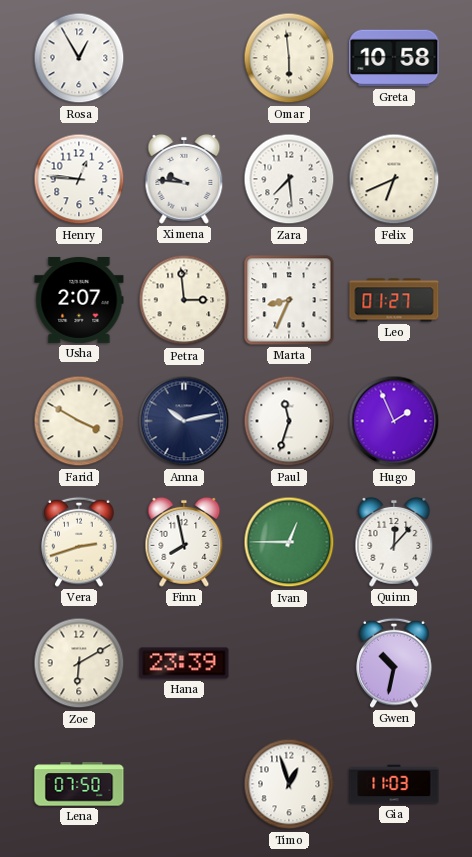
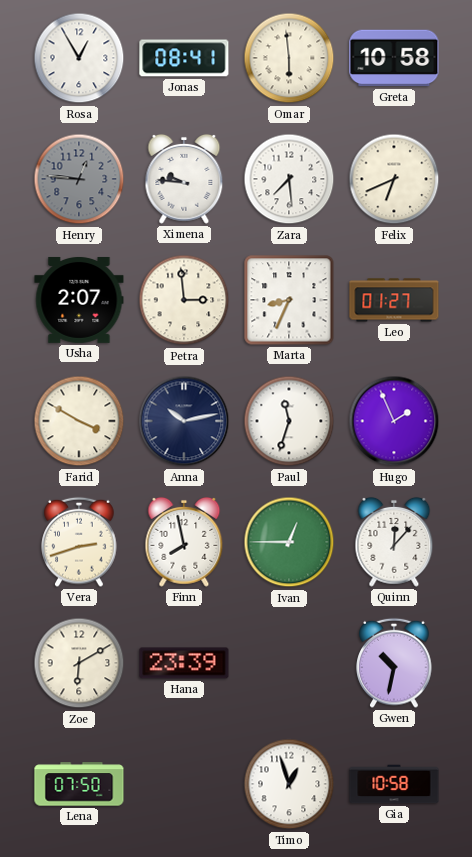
Jonas: none -> 08:41 (184, 58)
Henry dial: white -> grey (79, 179)
Gia: 11:03 -> 10:58 (394, 784)
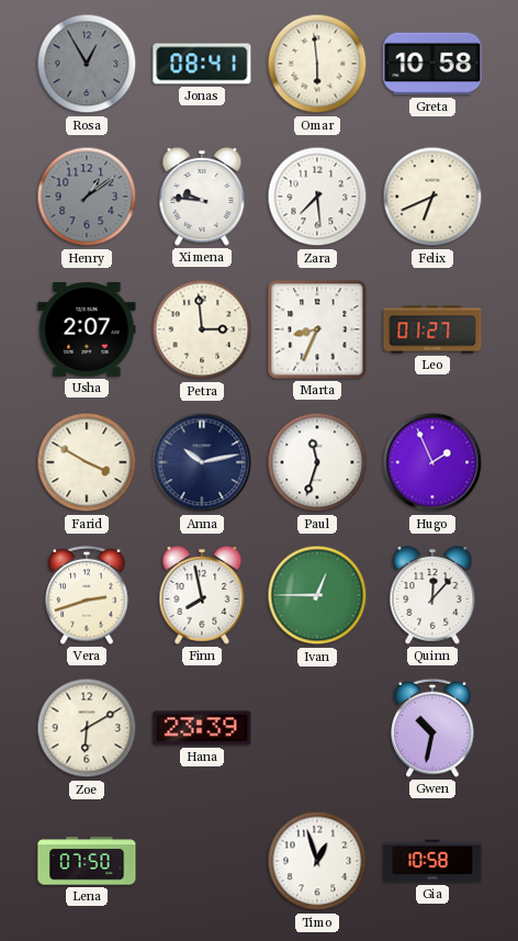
Rosa dial: white -> grey (87, 64)
Henry: 12:46 -> 1:09 (87, 197)
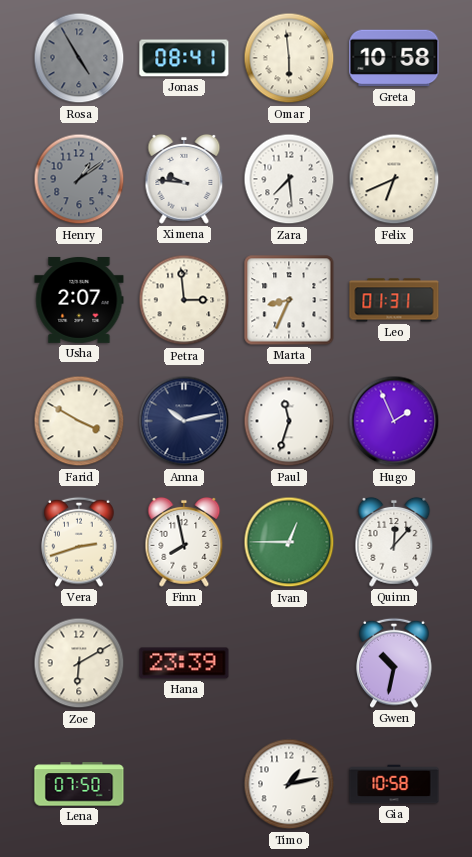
Rosa: 12:55 -> 4:55 (79, 58)
Leo: 01:27 -> 01:31 (394, 300)
Timo: 12:57 -> 1:13 (289, 784)
